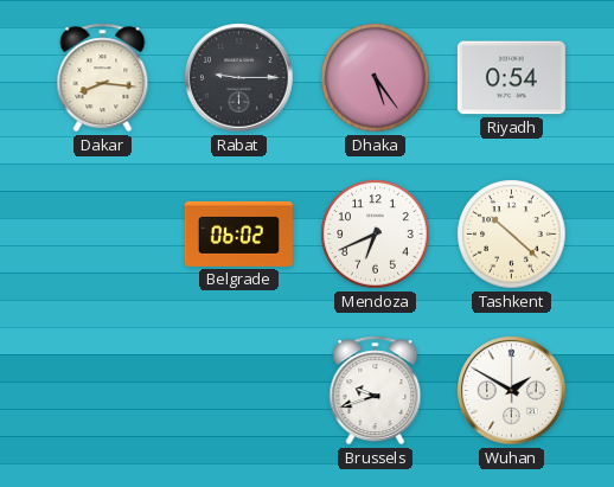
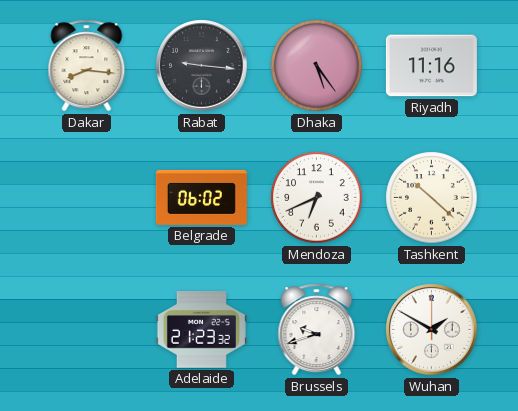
Rabat: 9:15 -> 9:16 (202, 66)
Riyadh: 0:54 -> 11:16 (431, 66)
Adelaide: none -> 21:23 (201, 330)
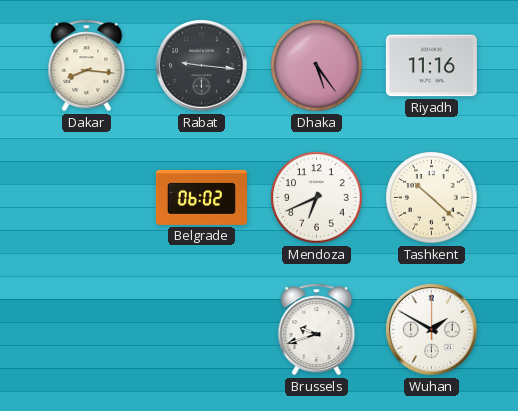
Adelaide: 21:23 -> none (201, 330)
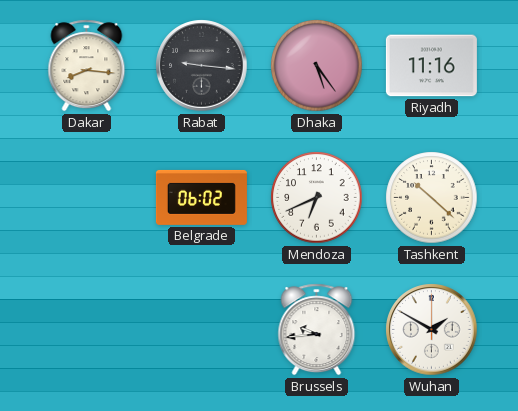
Brussels: 9:42 -> 9:44 (317, 330)
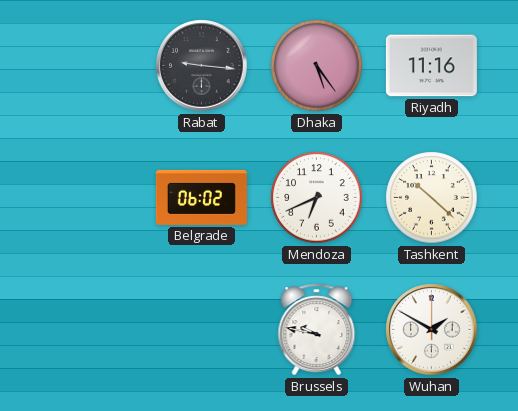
Dakar: 8:16 -> none (87, 66)
Brussels: 9:44 -> 9:47 (317, 330)
